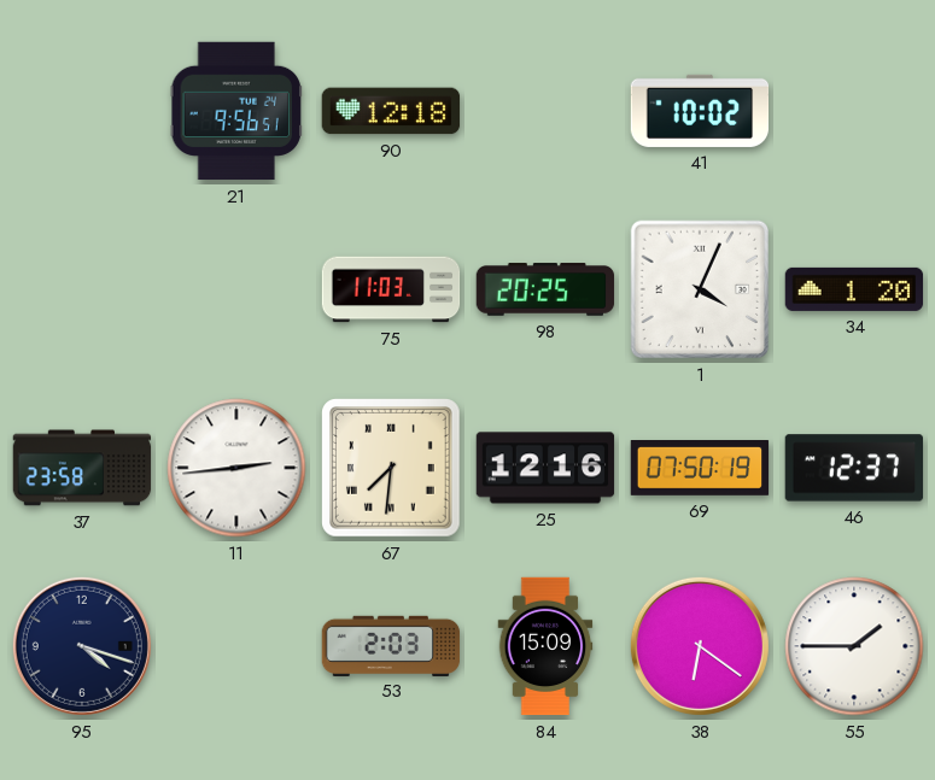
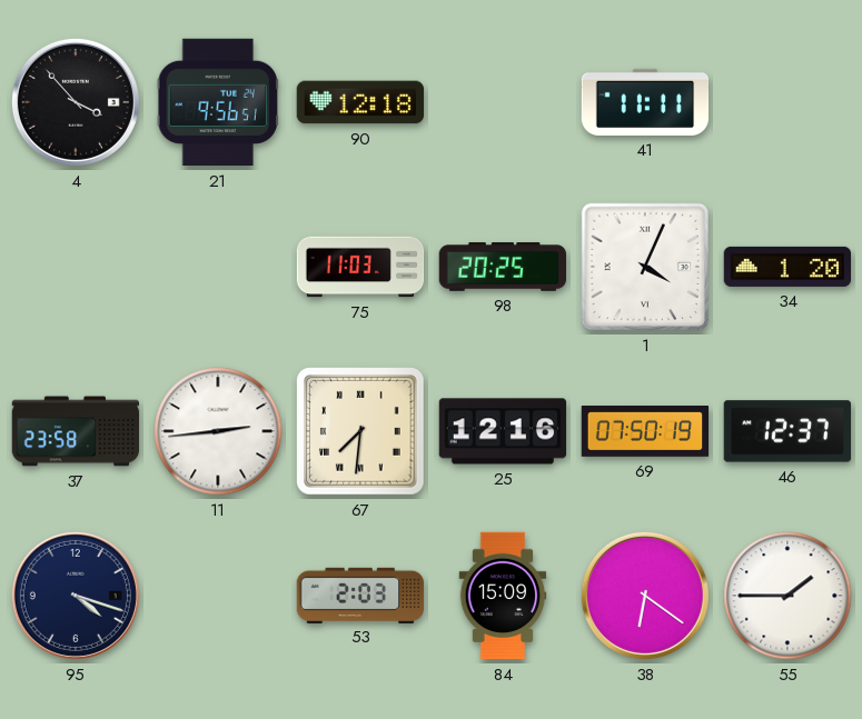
4: none -> 3:53 (76, 102)
41: 10:02 -> 11:11 (645, 102)
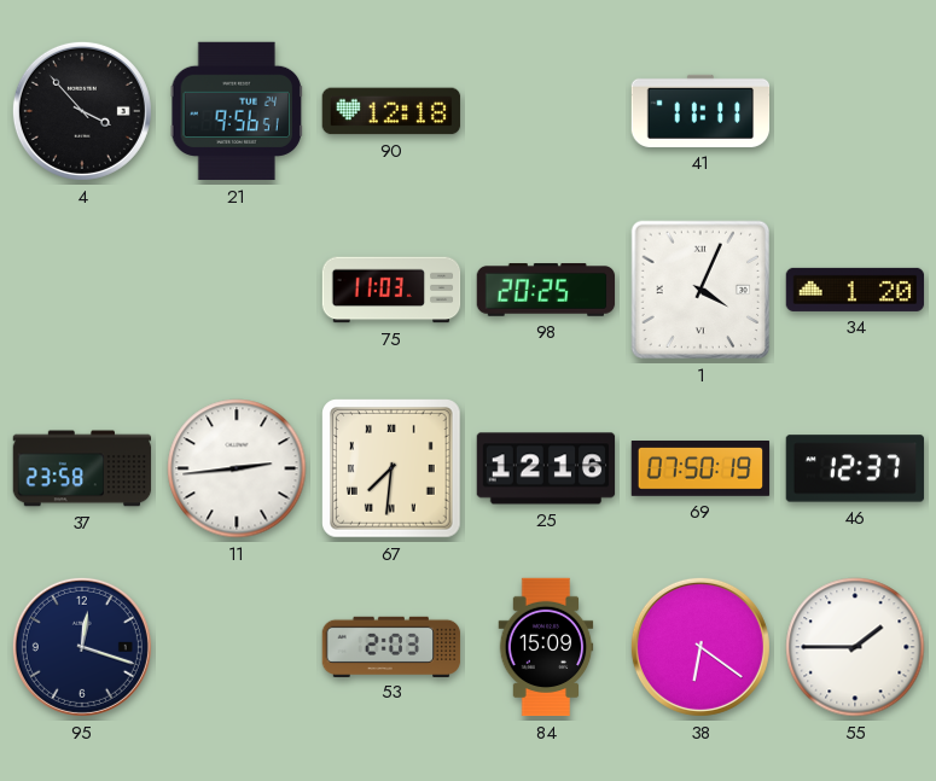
95: 4:18 -> 12:18 (82, 647)
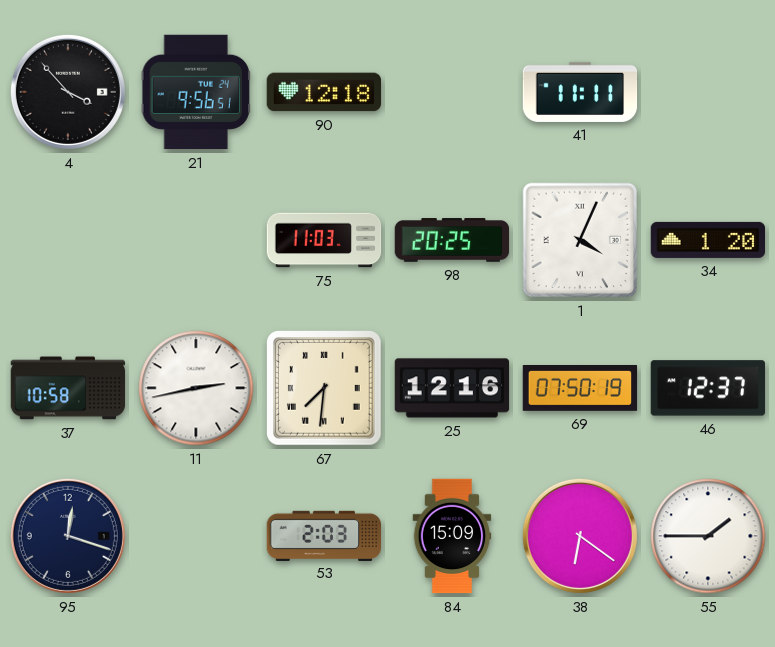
37: 23:58 -> 10:58 (68, 388)
11: 2:44 -> 2:43 (196, 388)
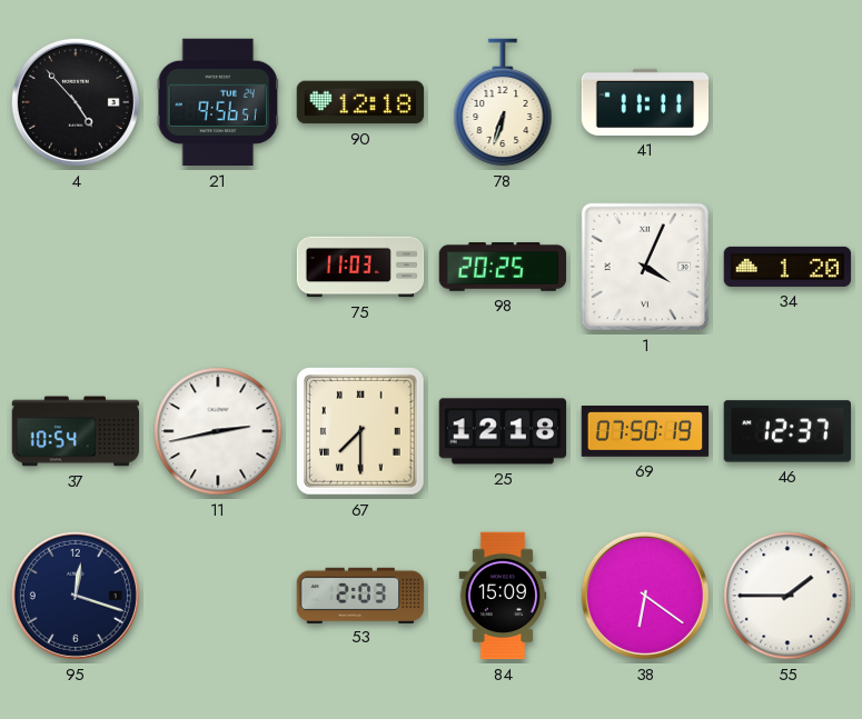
4: 3:53 -> 4:53 (76, 102)
78: none -> 6:33 (503, 102)
37: 10:58 -> 10:54 (76, 431)
67: 7:31 -> 7:30 (361, 432)
25: 12:16 -> 12:18 (503, 431)
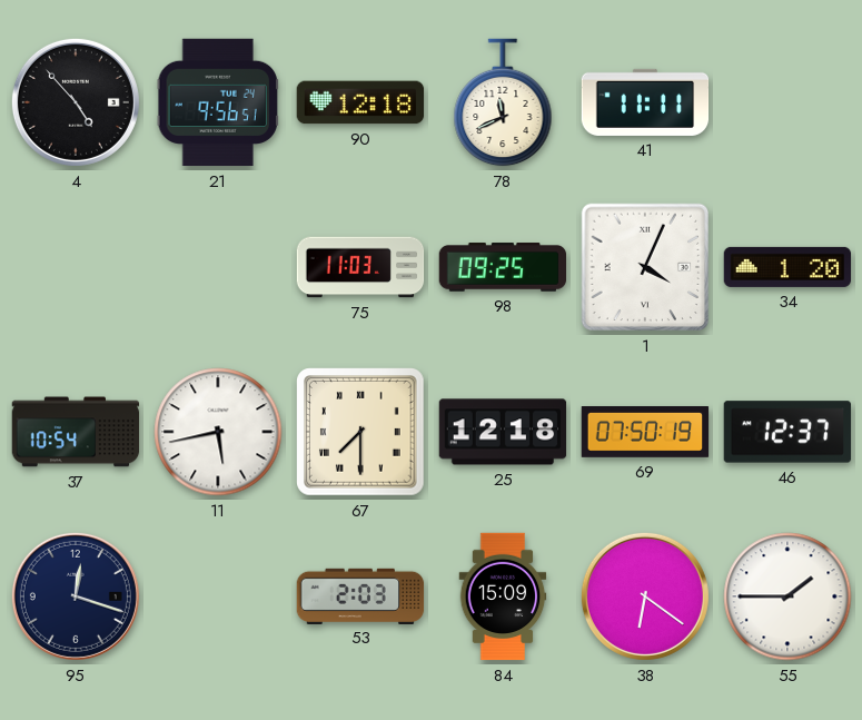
78: 6:33 -> 11:41 (503, 102)
98: 20:25 -> 09:25 (503, 267)
11: 2:43 -> 5:43 (218, 432)
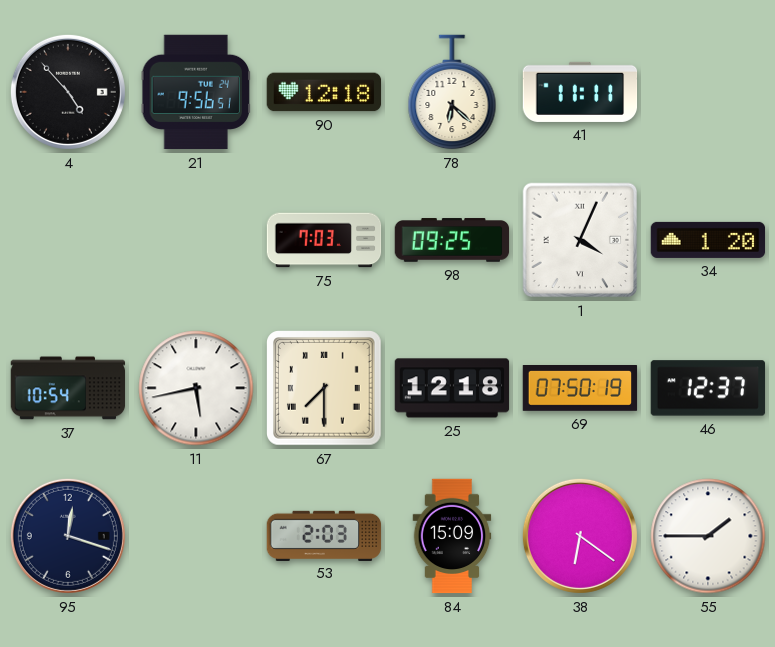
78: 11:41 -> 6:22 (452, 92)
75: 11:03 -> 7:03 (324, 240)
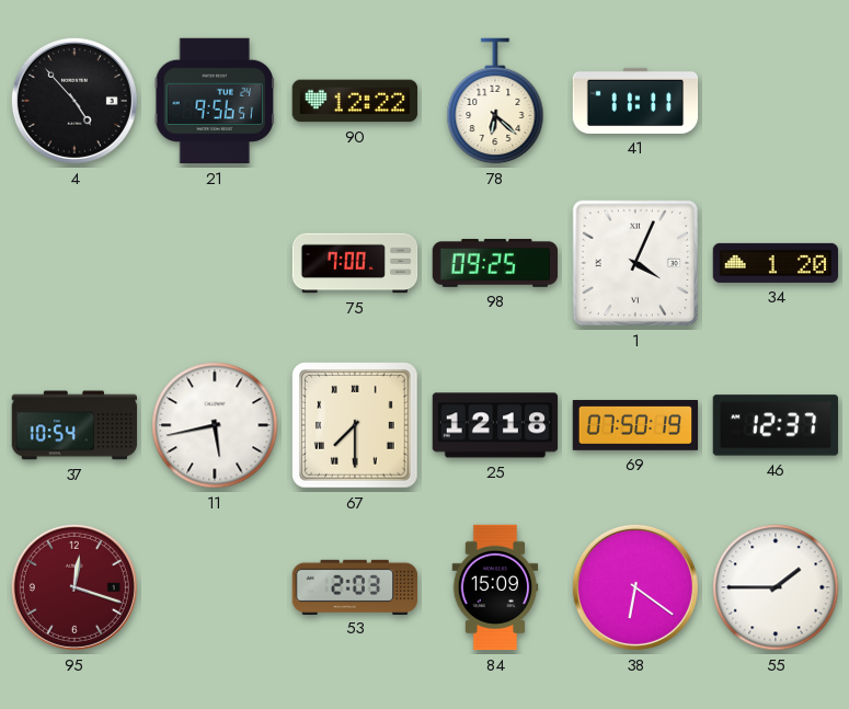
90: 12:18 -> 12:22 (355, 101)
75: 7:03 -> 7:00 (355, 263)
95 dial: navy -> burgundy (74, 587)
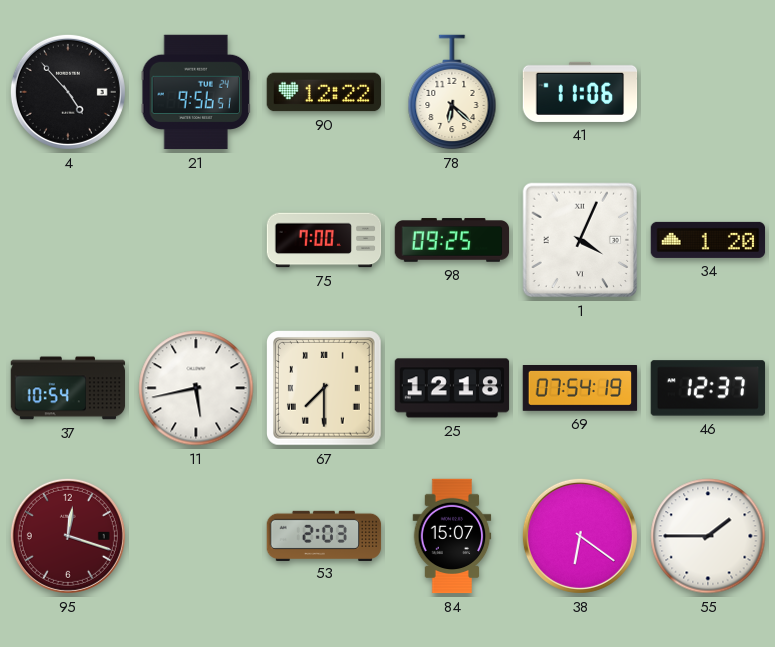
41: 11:11 -> 11:06 (580, 92)
69: 07:50 -> 07:54 (580, 389)
84: 15:09 -> 15:07 (452, 536)
